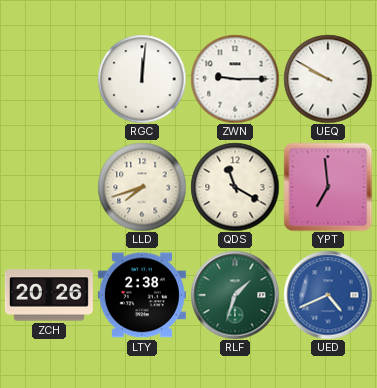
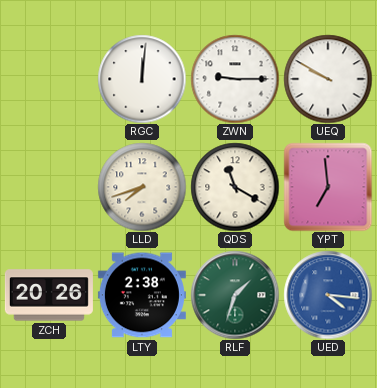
UED: 4:41 -> 4:16 (328, 295)
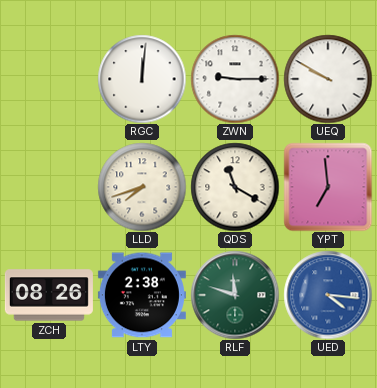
ZCH: 20:26 -> 08:26 (49, 295)
RLF: 1:33 -> 11:48 (235, 295)
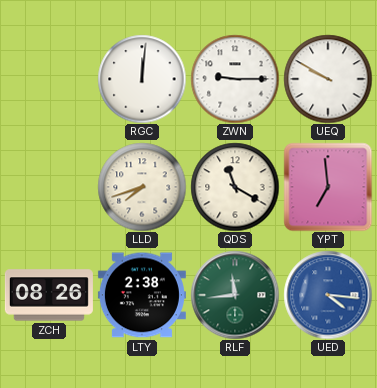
RLF: 11:48 -> 11:44 (235, 295)
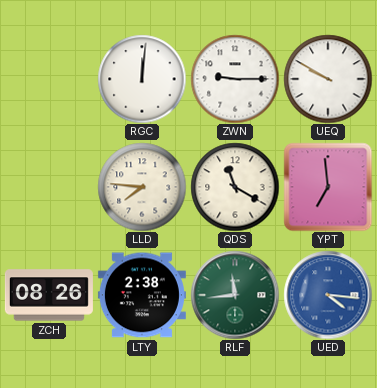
LLD: 7:42 -> 7:46 (142, 187)
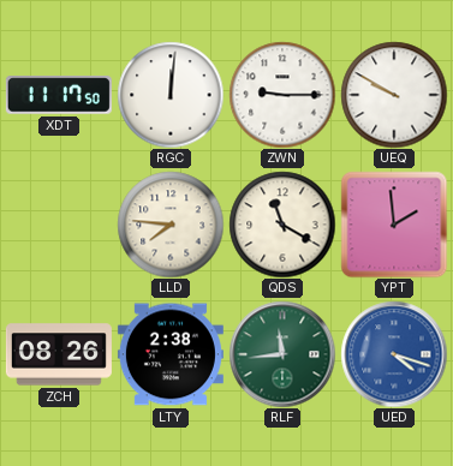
XDT: none -> 11:17 (59, 95)
YPT: 6:59 -> 1:59 (394, 225)
UED: 4:16 -> 4:18 (394, 354)
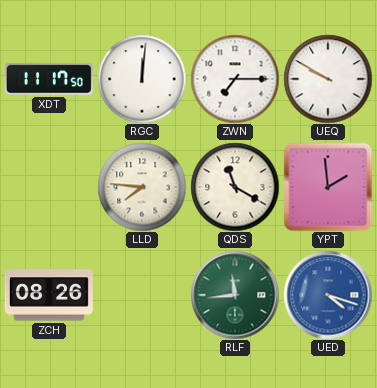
ZWN: 9:15 -> 7:15 (235, 79)
LTY: 2:38 -> none (171, 354)
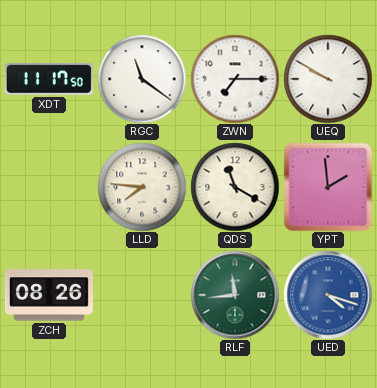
RGC: 12:01 -> 11:21 (142, 79)
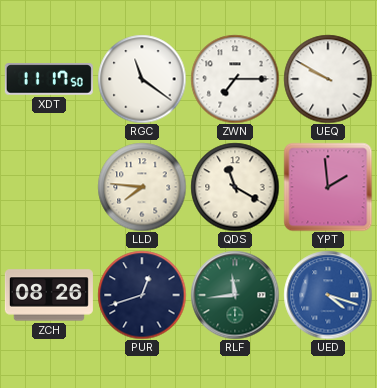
PUR: none -> 12:42 (142, 295)
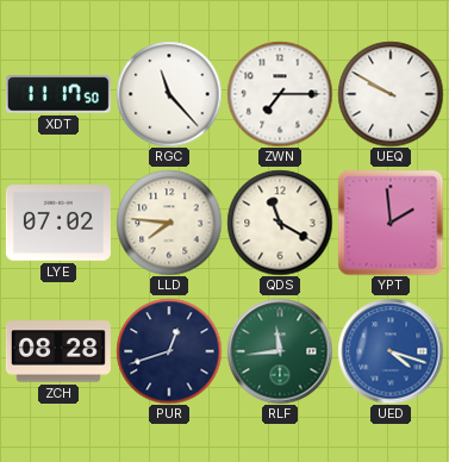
RGC: 11:21 -> 11:23 (169, 94)
LYE: none -> 07:02 (58, 223)
ZCH: 08:26 -> 08:28 (58, 351)
